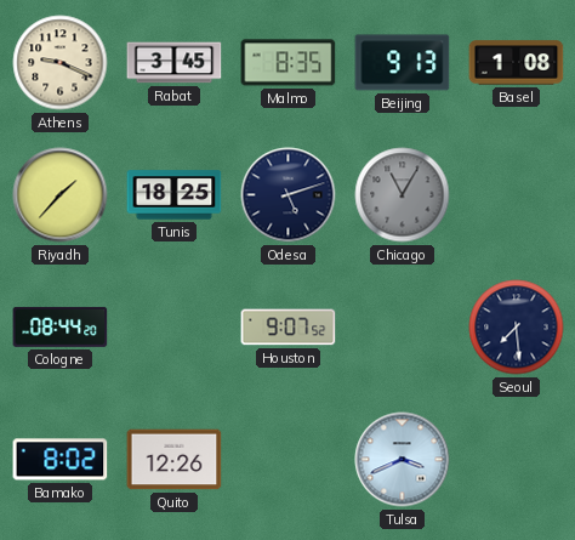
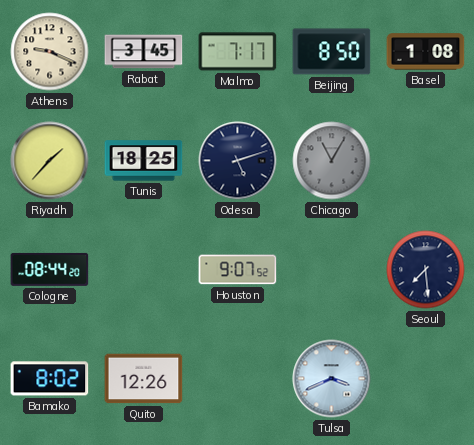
Malmo: 8:35 -> 7:17 (238, 52)
Beijing: 9:13 -> 8:50 (332, 52)
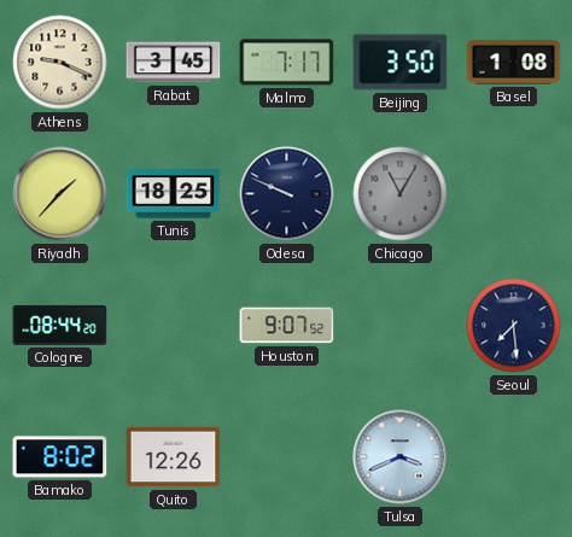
Beijing: 8:50 -> 3:50 (401, 63)
Odesa: 5:12 -> 9:49 (287, 194)
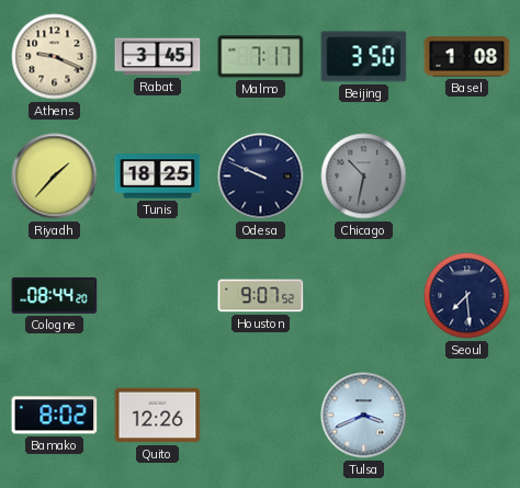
Chicago: 11:05 -> 10:32 (364, 177)
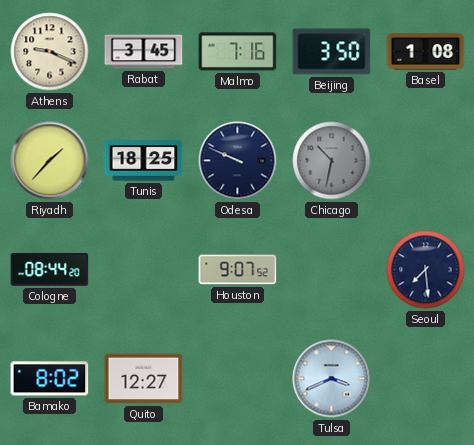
Malmo: 7:17 -> 7:16 (238, 52)
Quito: 12:26 -> 12:27 (144, 379)
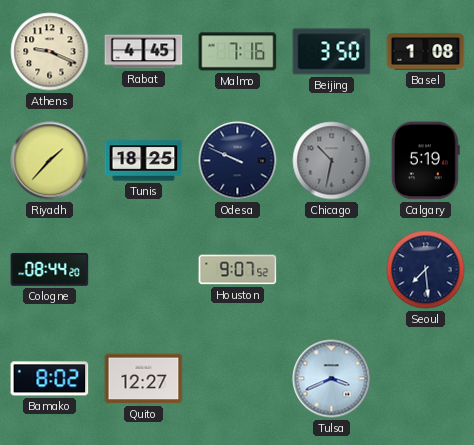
Rabat: 3:45 -> 4:45 (144, 52)
Calgary: none -> 5:19 (425, 161)
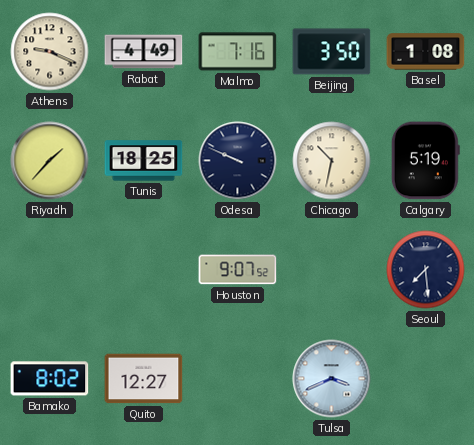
Rabat: 4:45 -> 4:49 (144, 52)
Chicago dial: grey -> cream (332, 161)
Cologne: 08:44 -> none (50, 269)
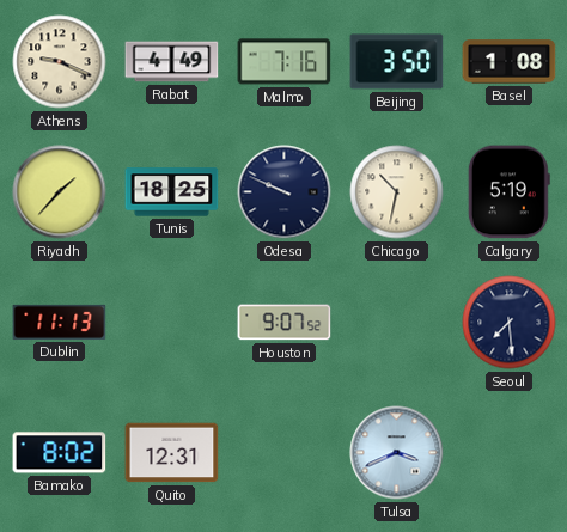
Dublin: none -> 11:13 (60, 322)
Quito: 12:27 -> 12:31 (172, 453)
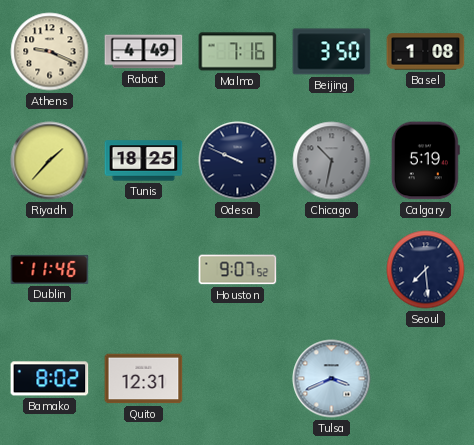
Chicago dial: cream -> grey (332, 161)
Dublin: 11:13 -> 11:46 (50, 269)
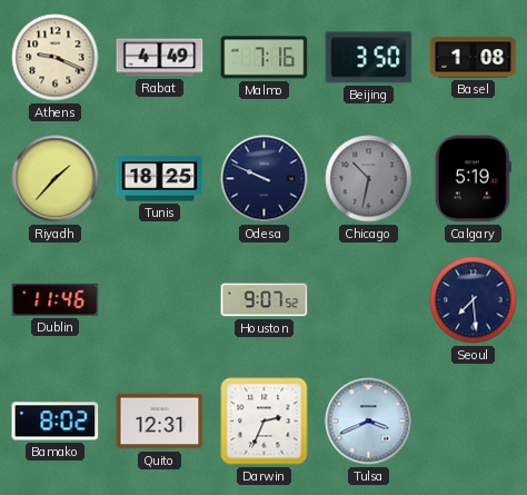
Darwin: none -> 2:34 (265, 422)
